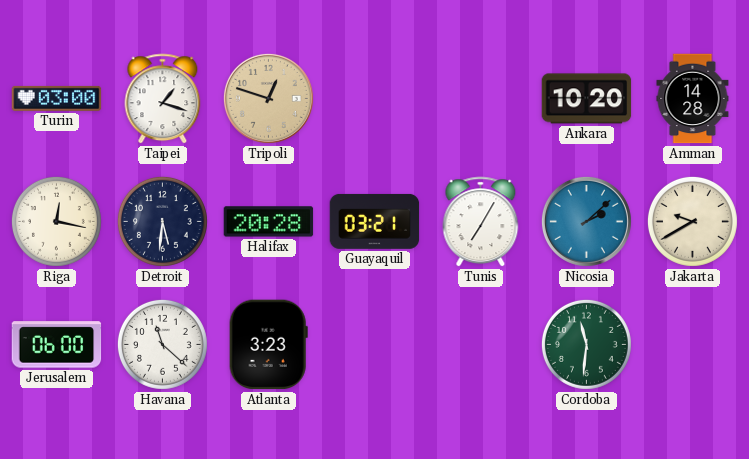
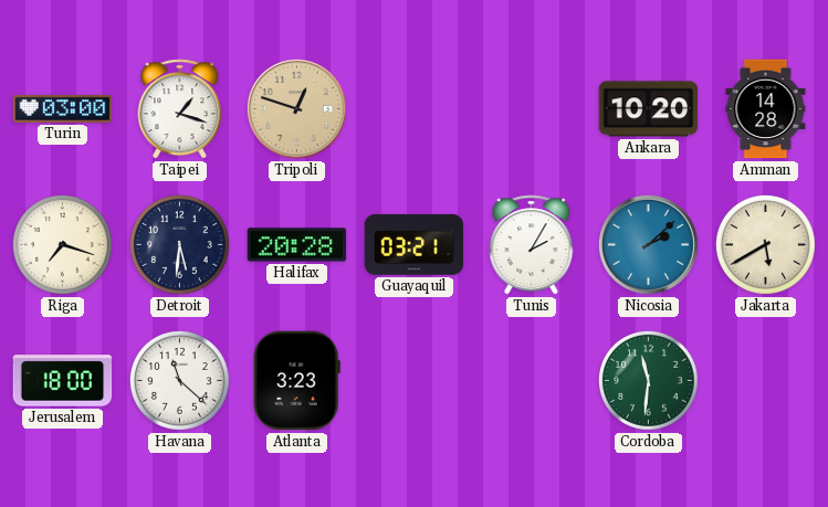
Riga: 12:17 -> 7:18 (62, 244)
Tunis: 7:05 -> 2:05 (532, 245)
Jakarta: 9:40 -> 5:40 (765, 244)
Jerusalem: 06:00 -> 18:00 (63, 381)
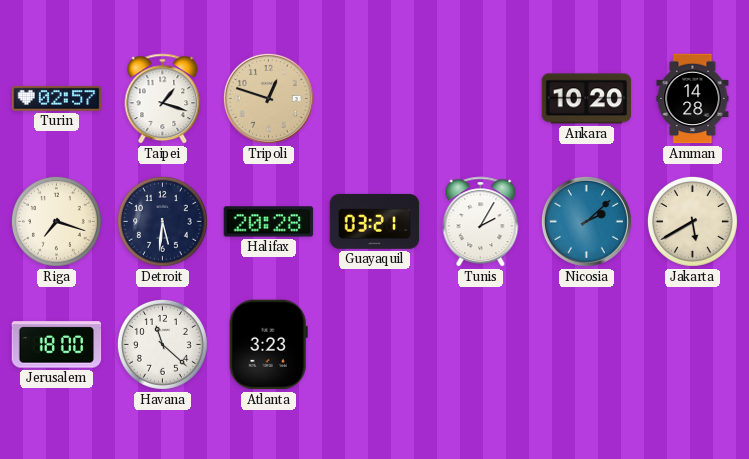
Turin: 03:00 -> 02:57 (57, 98)
Cordoba: 11:31 -> none (648, 380)
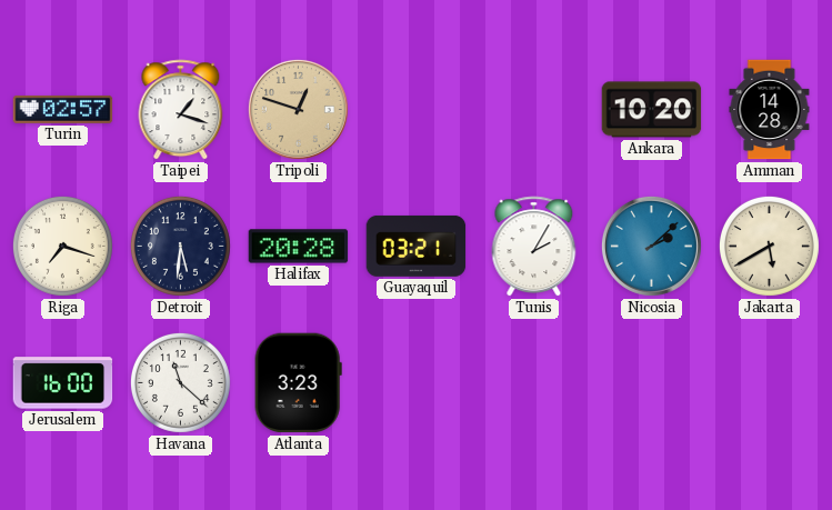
Jerusalem: 18:00 -> 16:00 (63, 383)
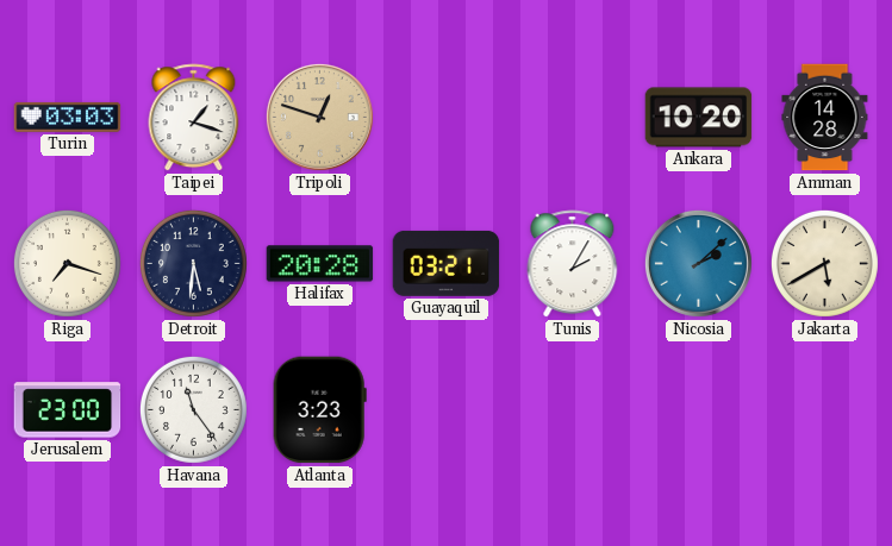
Turin: 02:57 -> 03:03 (68, 117)
Jerusalem: 16:00 -> 23:00 (68, 410)
Havana: 11:22 -> 11:24 (193, 409)
